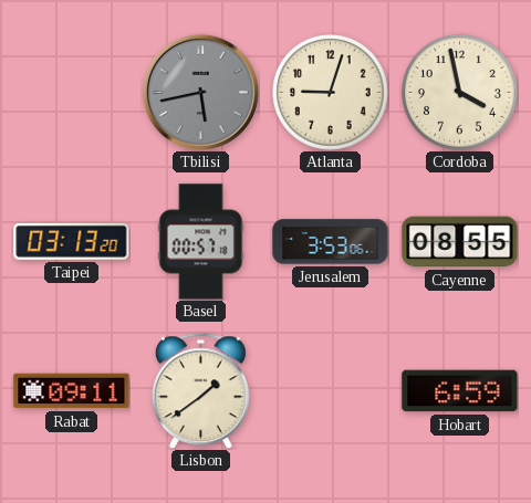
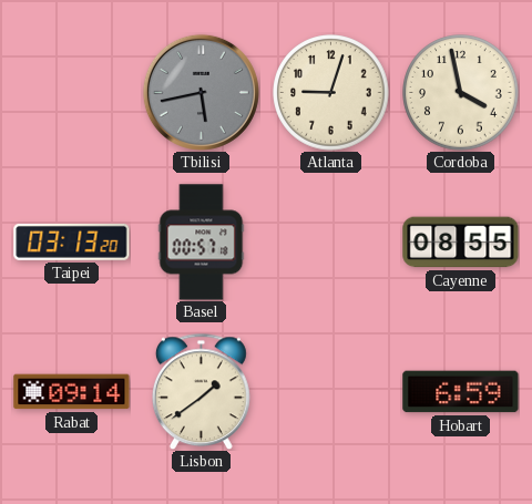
Jerusalem: 3:53 -> none (331, 242)
Rabat: 09:11 -> 09:14 (72, 392)
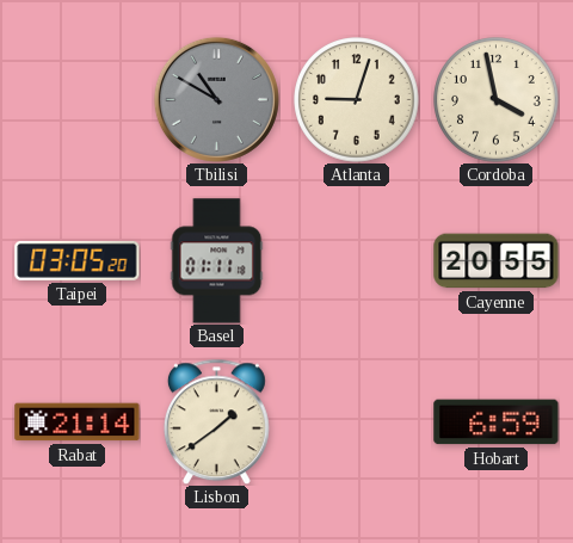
Tbilisi: 5:43 -> 10:50 (216, 99)
Taipei: 03:13 -> 03:05 (78, 260)
Basel: 00:57 -> 01:11 (217, 261)
Cayenne: 08:55 -> 20:55 (497, 261)
Rabat: 09:14 -> 21:14 (78, 422)
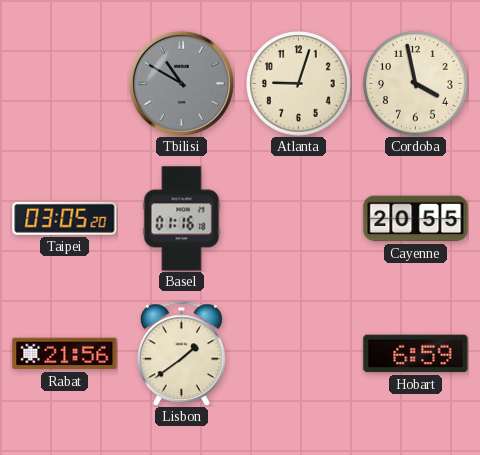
Basel: 01:11 -> 01:16 (182, 219)
Rabat: 21:14 -> 21:56 (65, 354)
